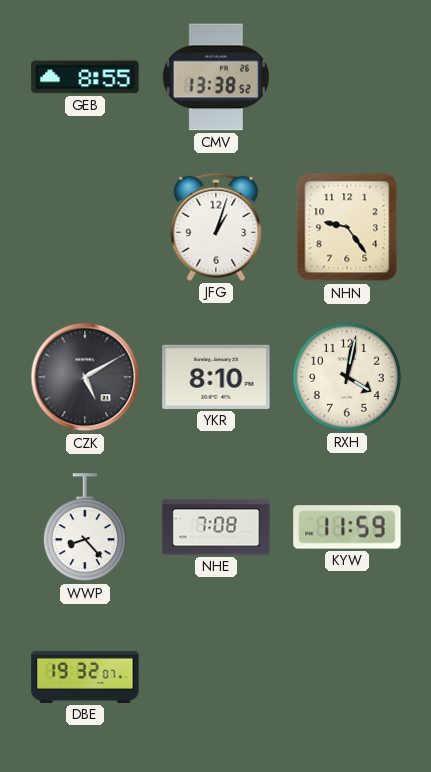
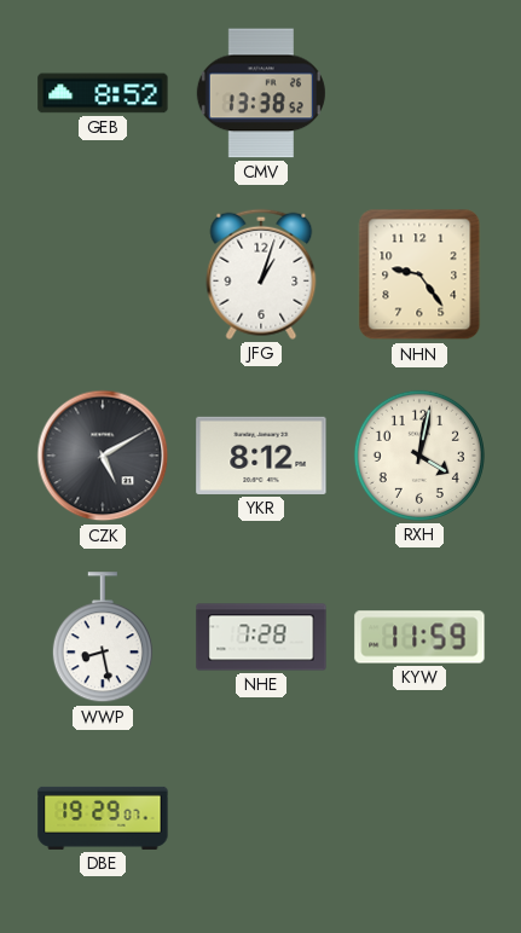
GEB: 8:55 -> 8:52 (103, 93)
YKR: 8:10 -> 8:12 (261, 456)
WWP: 8:23 -> 8:28 (103, 638)
NHE: 7:08 -> 7:28 (261, 637)
DBE: 19:32 -> 19:29 (103, 818)
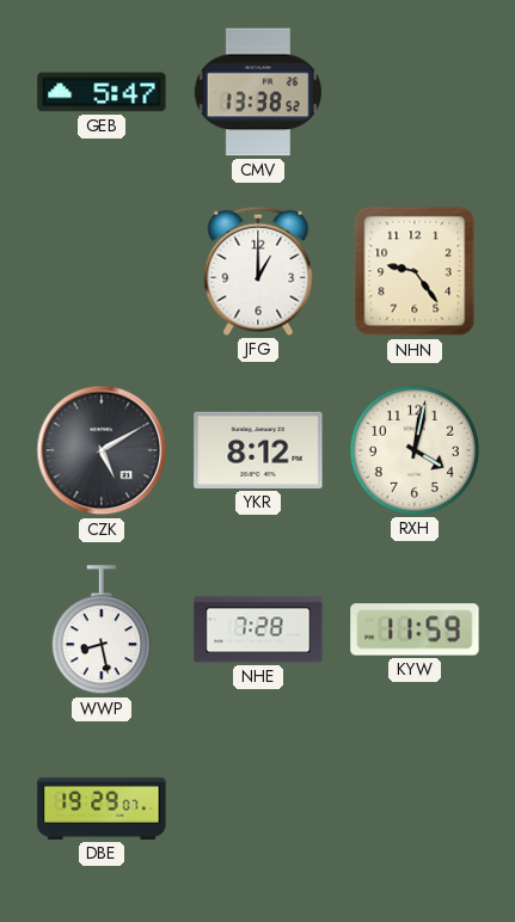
GEB: 8:52 -> 5:47 (102, 92)
JFG: 1:03 -> 1:00 (258, 271)
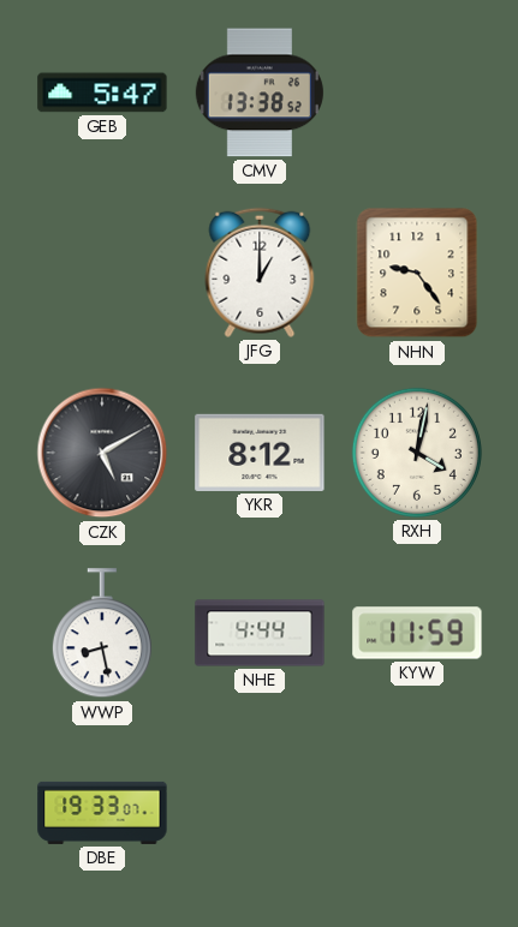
NHE: 7:28 -> 4:44 (260, 633)
DBE: 19:29 -> 19:33 (102, 813)
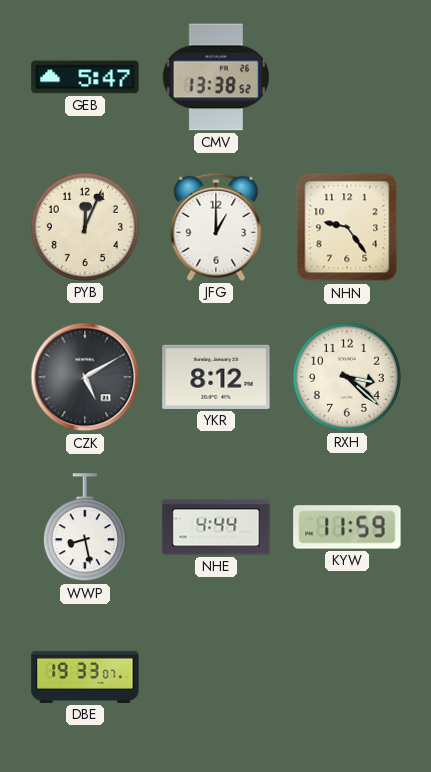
PYB: none -> 12:04 (85, 227)
RXH: 4:02 -> 3:22 (347, 377)
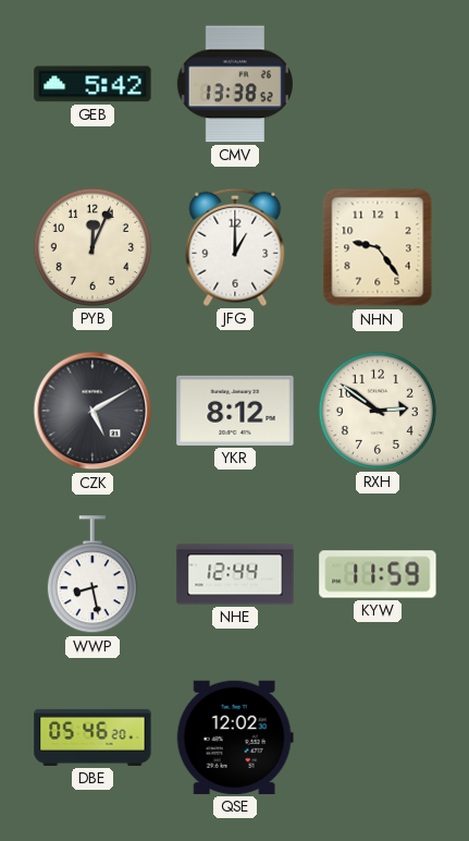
GEB: 5:47 -> 5:42 (92, 84)
RXH: 3:22 -> 2:51 (378, 411)
NHE: 4:44 -> 12:44 (235, 574)
DBE: 19:33 -> 05:46 (92, 738)
QSE: none -> 12:02 (235, 738)
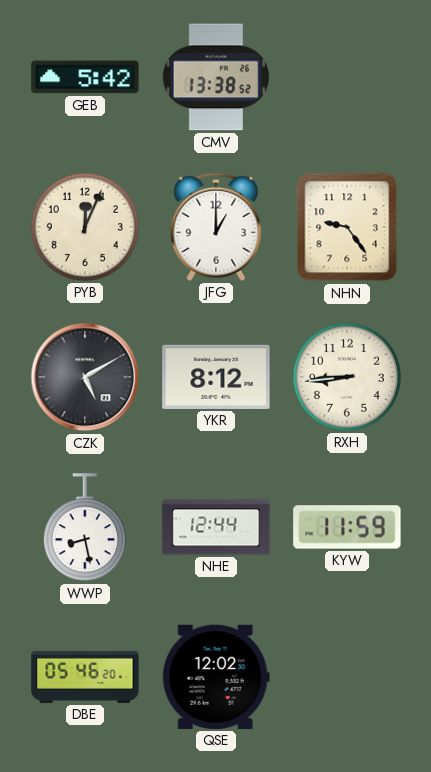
RXH: 2:51 -> 8:44 (347, 377)
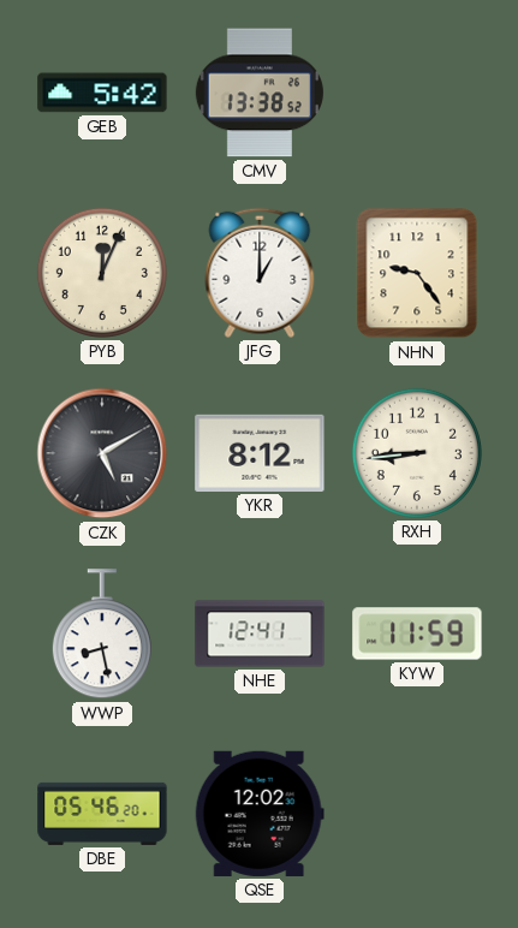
NHE: 12:44 -> 12:41 (260, 633)
